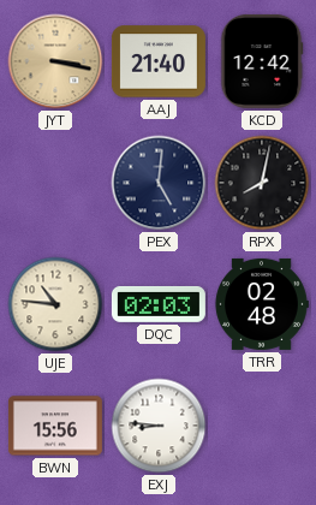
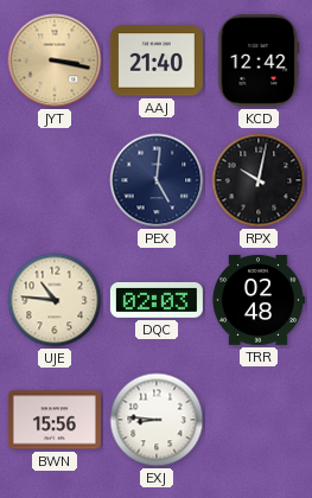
RPX: 8:02 -> 10:02 (259, 180)
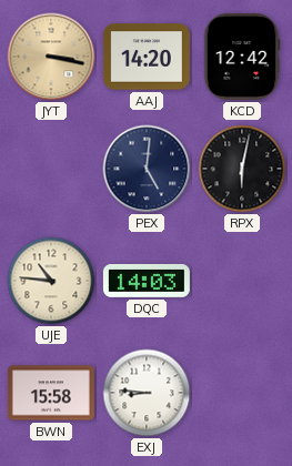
AAJ: 21:40 -> 14:20 (147, 57)
RPX: 10:02 -> 6:02 (242, 169)
DQC: 02:03 -> 14:03 (147, 281)
TRR: 02:48 -> none (259, 300)
BWN: 15:56 -> 15:58 (51, 393)
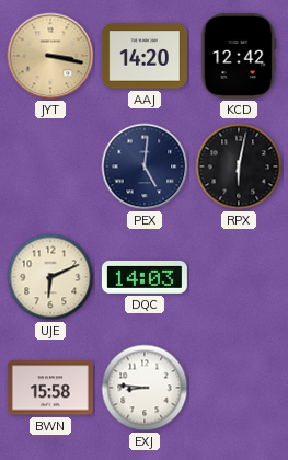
UJE: 10:46 -> 6:11 (50, 277)
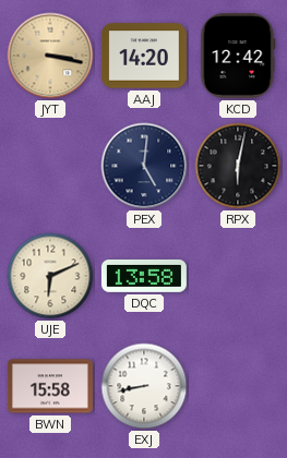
DQC: 14:03 -> 13:58 (144, 276)
EXJ: 8:46 -> 8:43 (144, 386)
